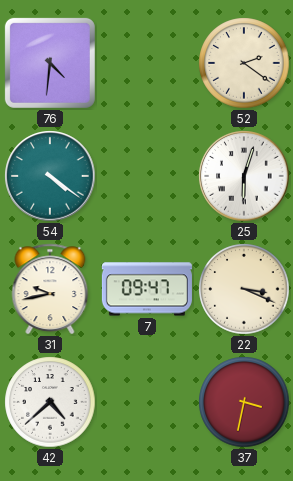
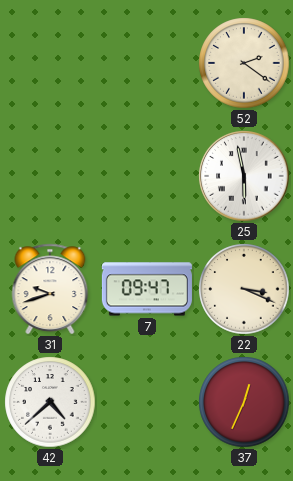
76: 4:31 -> none (50, 63)
54: 4:21 -> none (50, 176)
25: 6:03 -> 5:58 (244, 176)
31: 9:43 -> 9:42 (50, 289)
37: 3:32 -> 12:34 (244, 402)
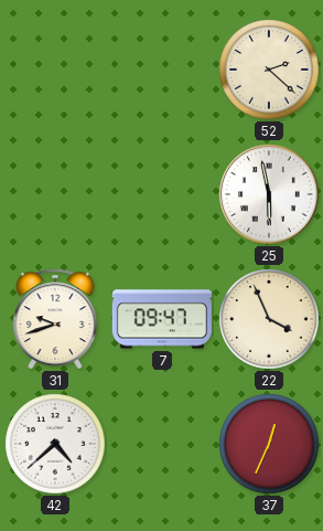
52: 2:21 -> 2:22 (269, 70)
22: 3:19 -> 3:56 (269, 319)
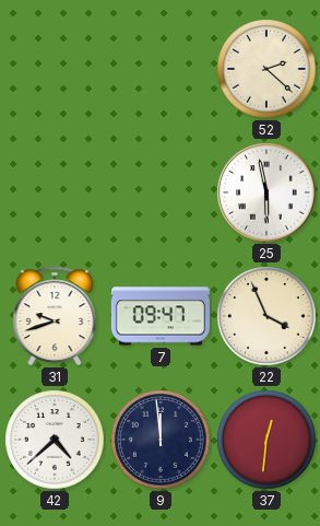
9: none -> 11:59 (161, 440)
37: 12:34 -> 12:31 (266, 440)
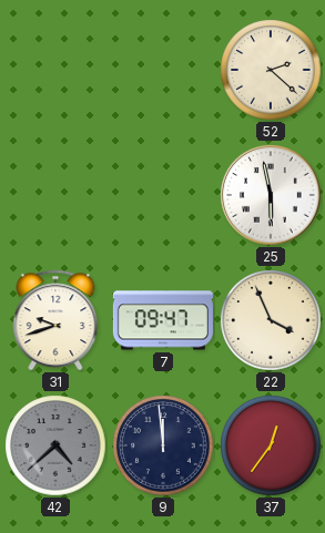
42 dial: white -> grey (55, 445)
37: 12:31 -> 12:36 (271, 445)
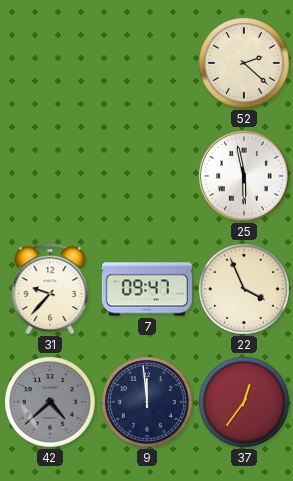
31: 9:42 -> 9:37 (50, 289)
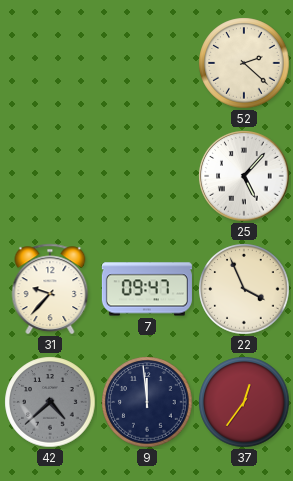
25: 5:58 -> 5:07 (244, 176)
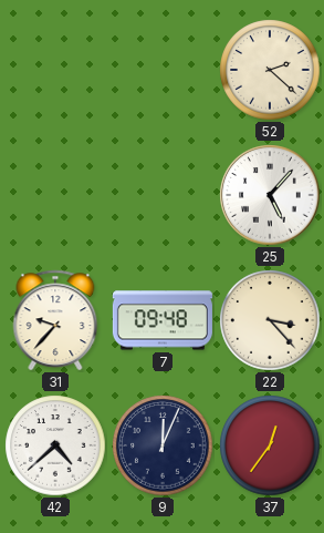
7: 09:47 -> 09:48 (163, 320)
22: 3:56 -> 3:23 (270, 320)
42 dial: grey -> white (55, 445)
9: 11:59 -> 12:04 (163, 445)
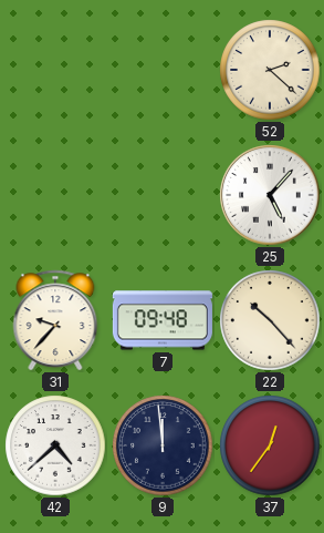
22: 3:23 -> 10:23 (270, 320)
9: 12:04 -> 11:59 (163, 445)
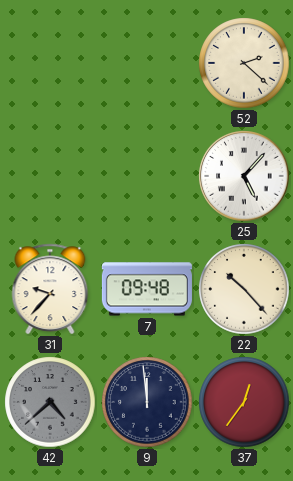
42 dial: white -> grey (50, 402)
